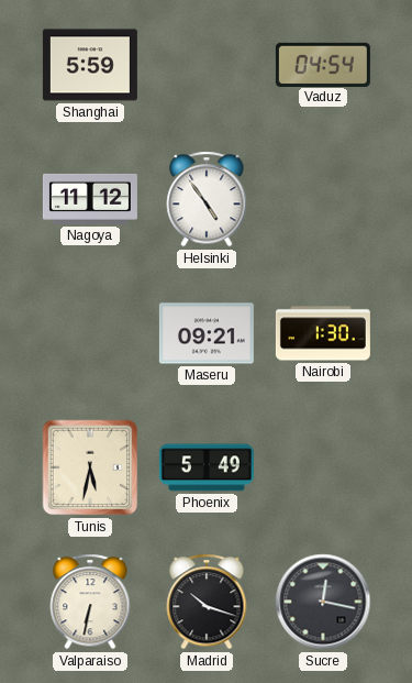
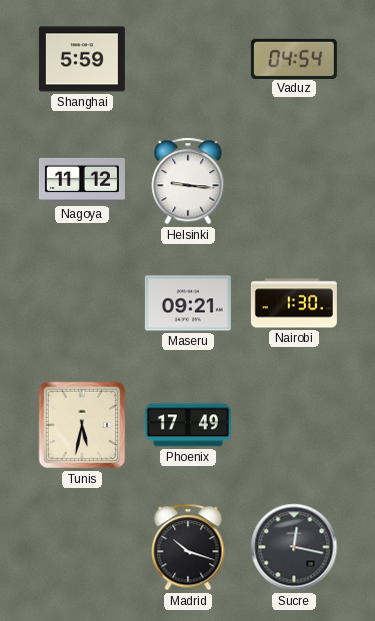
Helsinki: 4:54 -> 9:16 (188, 181)
Phoenix: 5:49 -> 17:49 (188, 425)
Valparaiso: 6:32 -> none (90, 602)
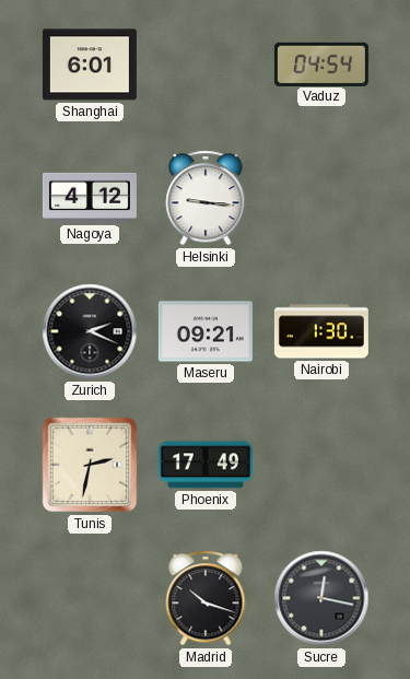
Shanghai: 5:59 -> 6:01 (90, 65)
Nagoya: 11:12 -> 4:12 (90, 198)
Zurich: none -> 2:19 (90, 331)
Tunis: 5:32 -> 2:32 (90, 465)
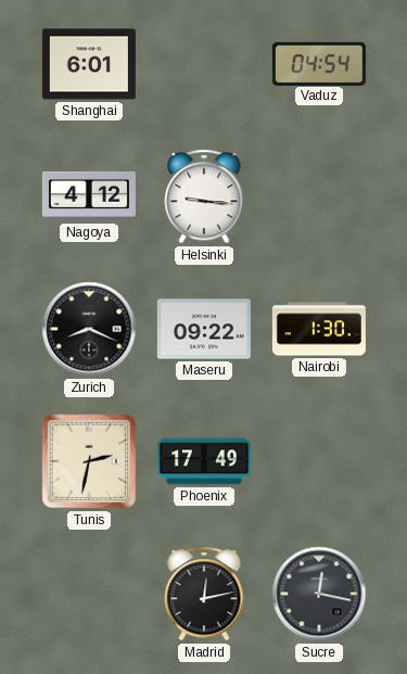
Zurich: 2:19 -> 8:19 (89, 329)
Maseru: 09:21 -> 09:22 (204, 329)
Madrid: 10:18 -> 12:13 (204, 594)
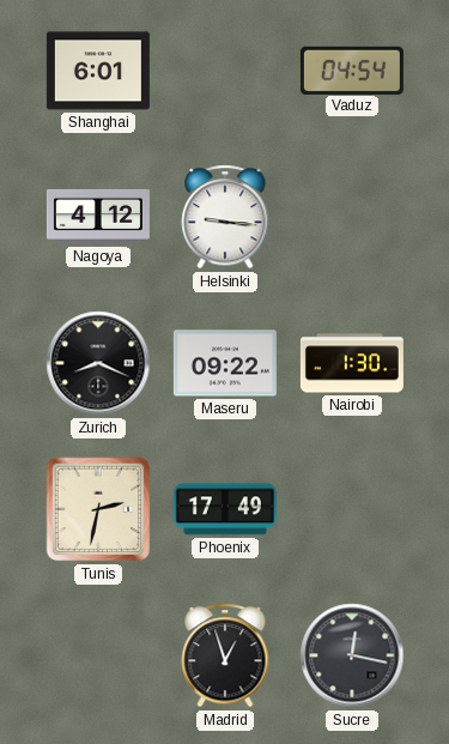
Madrid: 12:13 -> 12:57 (225, 655)
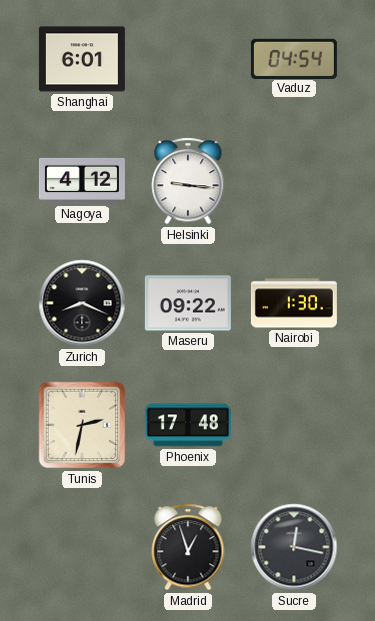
Phoenix: 17:49 -> 17:48 (188, 425)
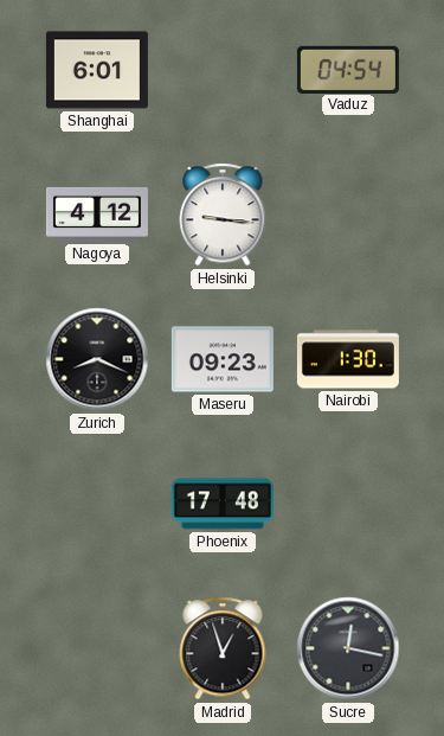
Maseru: 09:22 -> 09:23 (223, 359)
Tunis: 2:32 -> none (82, 425)
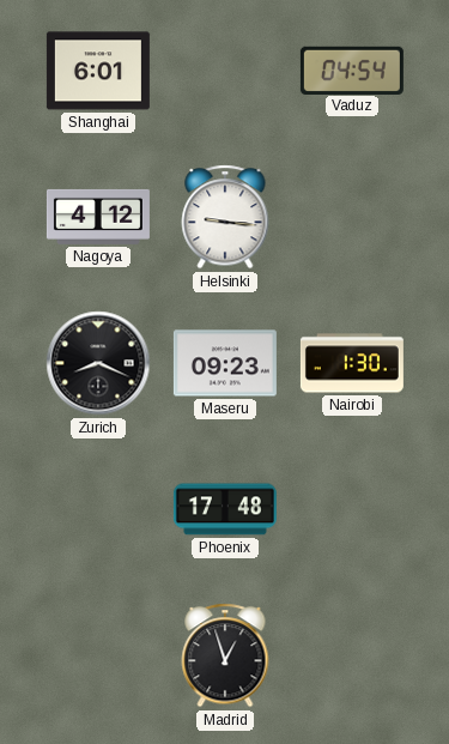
Sucre: 12:17 -> none (348, 648)
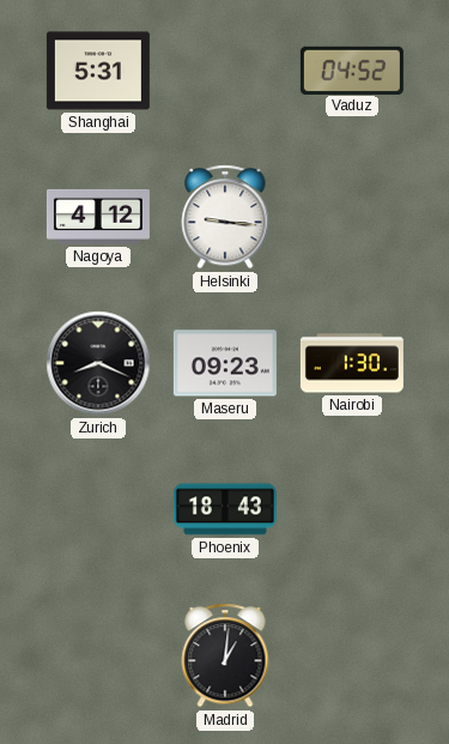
Shanghai: 6:01 -> 5:31 (98, 71)
Vaduz: 04:54 -> 04:52 (352, 69)
Phoenix: 17:48 -> 18:43 (225, 509)
Madrid: 12:57 -> 1:01 (225, 655)
